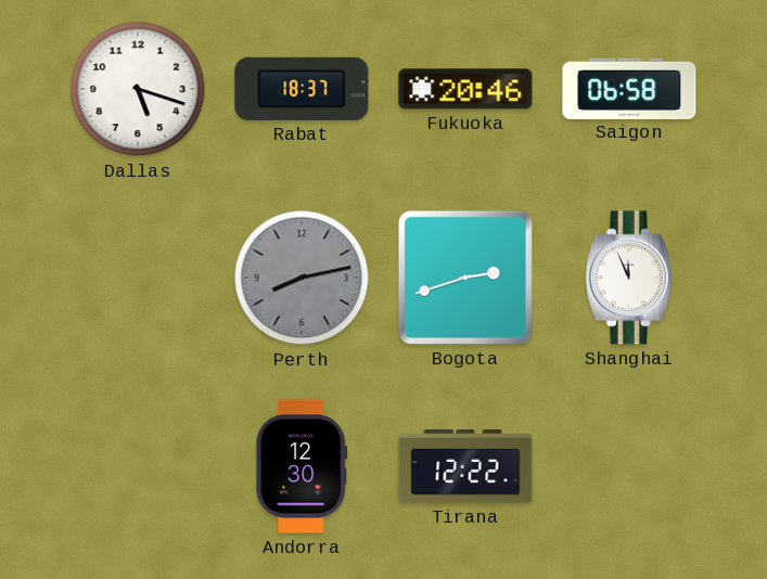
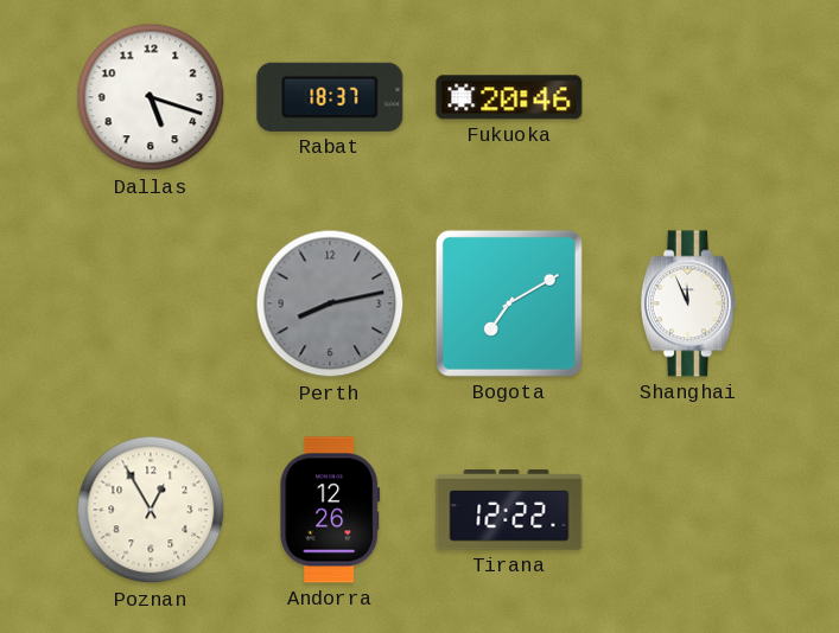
Saigon: 06:58 -> none (629, 88)
Bogota: 2:42 -> 7:10 (509, 303)
Poznan: none -> 12:55 (151, 510)
Andorra: 12:30 -> 12:26 (330, 510)
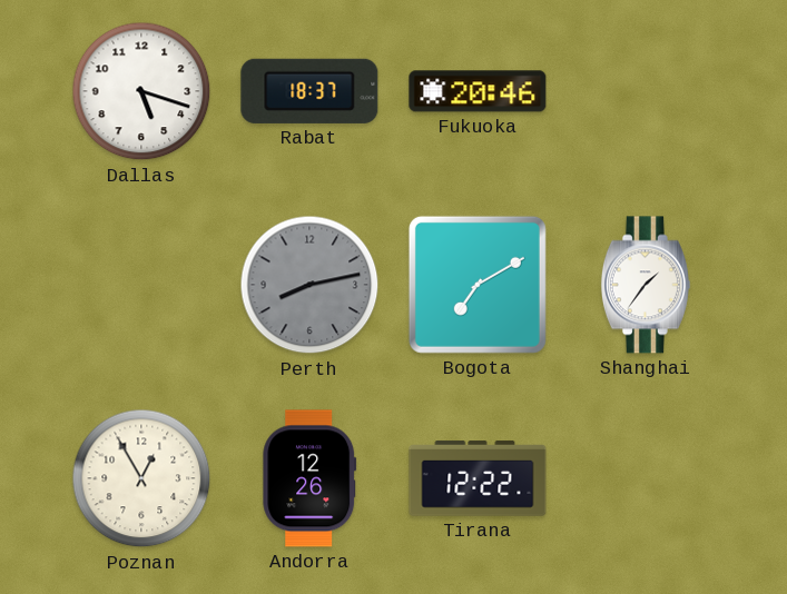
Shanghai: 11:56 -> 1:36 (646, 285)
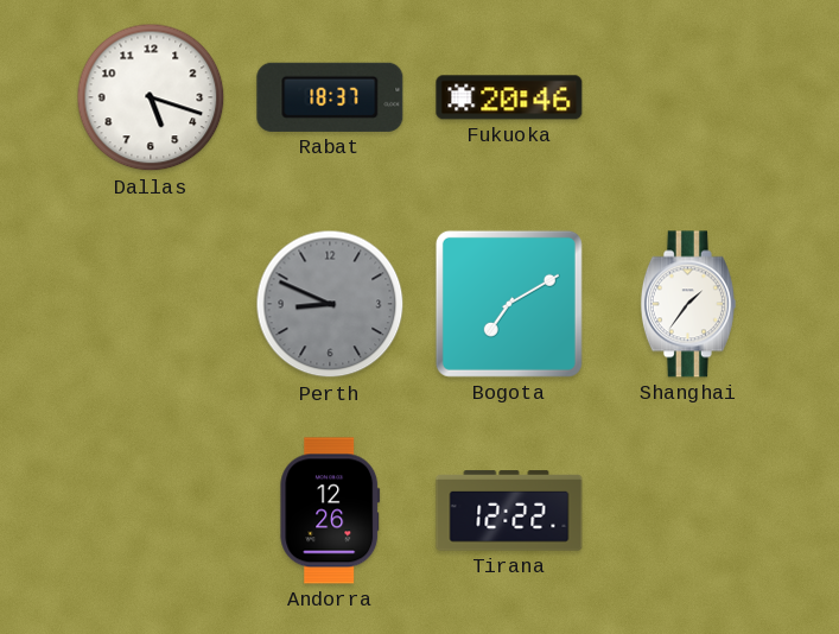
Perth: 8:13 -> 8:49 (330, 304)
Poznan: 12:55 -> none (141, 478)
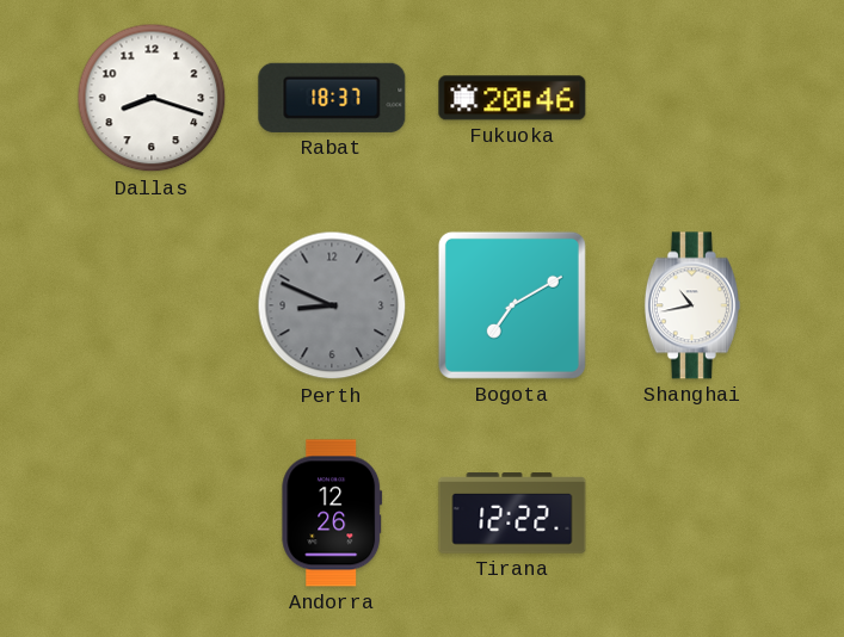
Dallas: 5:18 -> 8:18 (152, 98)
Shanghai: 1:36 -> 10:43 (692, 305)
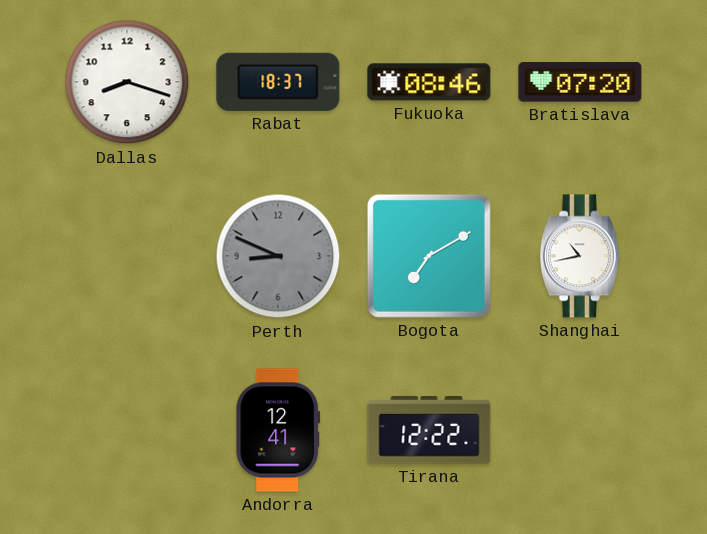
Fukuoka: 20:46 -> 08:46 (429, 82)
Bratislava: none -> 07:20 (580, 82)
Andorra: 12:26 -> 12:41 (278, 430)
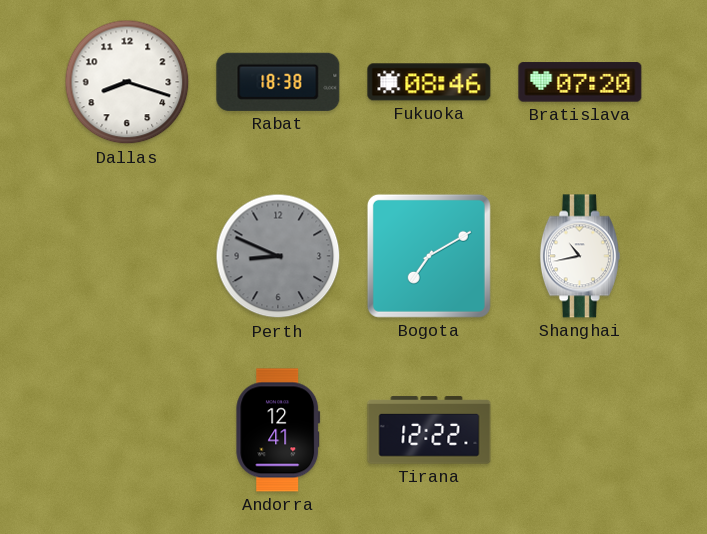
Rabat: 18:37 -> 18:38 (278, 82)
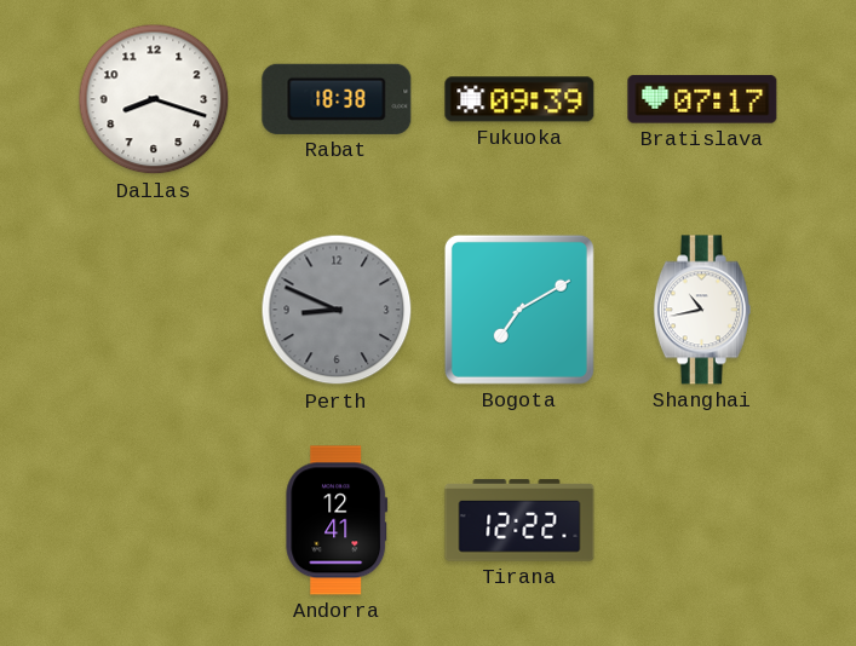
Fukuoka: 08:46 -> 09:39 (519, 99)
Bratislava: 07:20 -> 07:17 (702, 99)
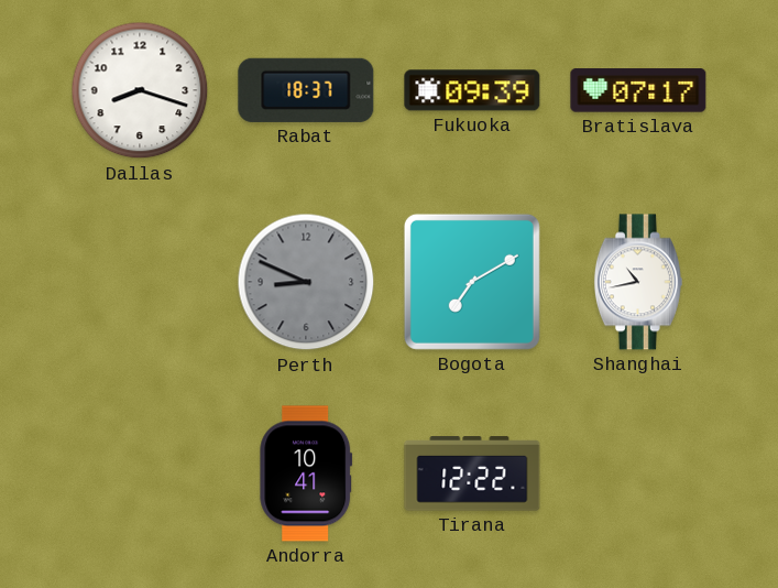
Rabat: 18:38 -> 18:37 (306, 90)
Andorra: 12:41 -> 10:41 (306, 473)
